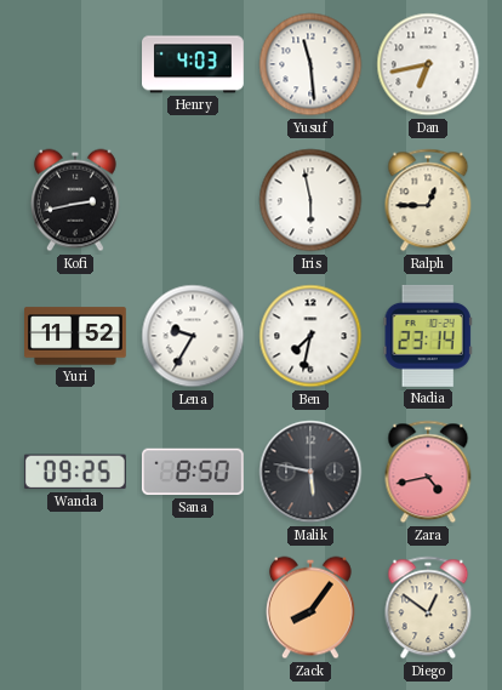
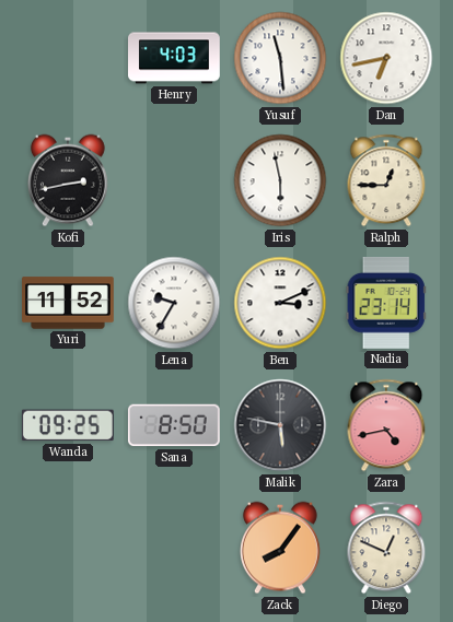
Ben: 7:32 -> 3:11 (280, 303)
Diego: 12:51 -> 12:49 (386, 548)
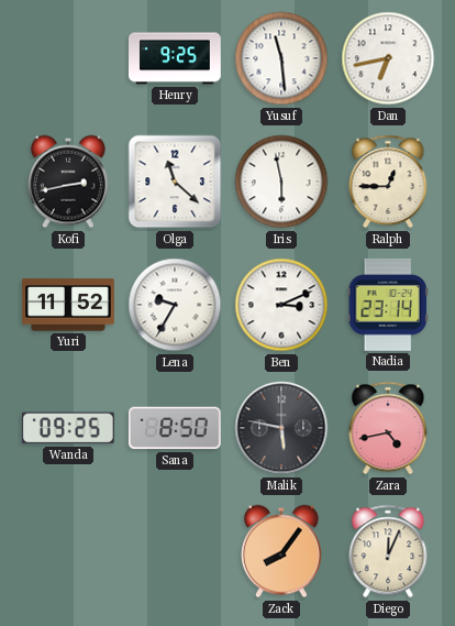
Henry: 4:03 -> 9:25 (176, 58)
Olga: none -> 11:22 (175, 182)
Diego: 12:49 -> 12:04 (388, 551)
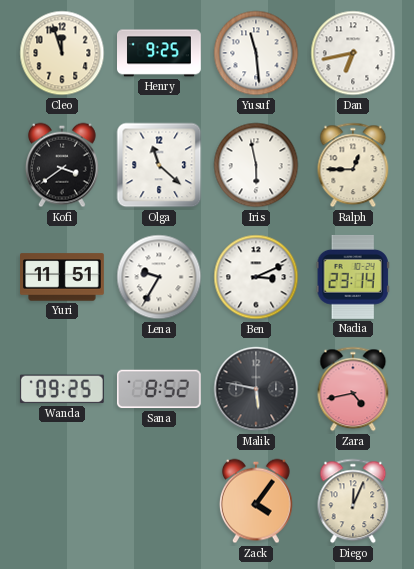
Cleo: none -> 11:57 (62, 53)
Kofi: 2:43 -> 3:39 (62, 165)
Yuri: 11:52 -> 11:51 (63, 277)
Sana: 8:50 -> 8:52 (159, 389)
Zack: 8:06 -> 4:06 (256, 501)
